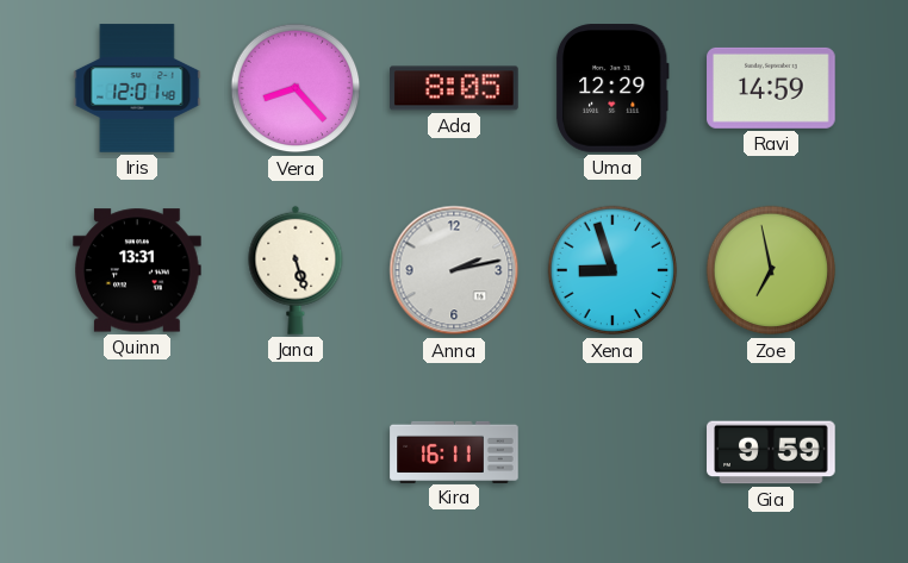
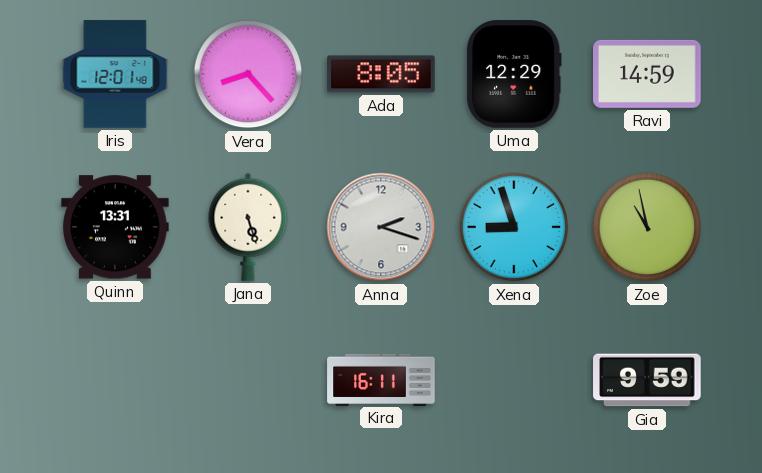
Anna: 2:13 -> 2:18 (381, 227)
Zoe: 6:58 -> 10:58 (647, 227)
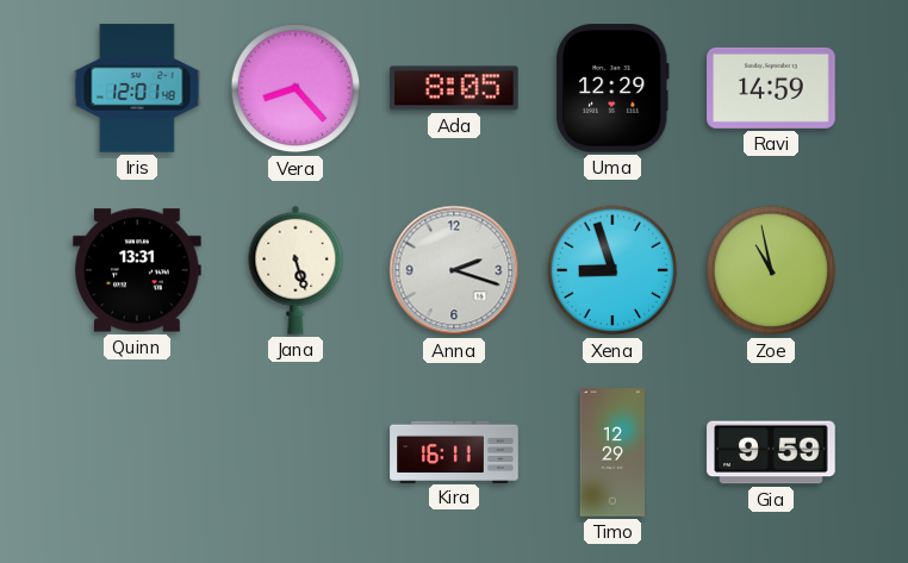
Timo: none -> 12:29 (611, 452)
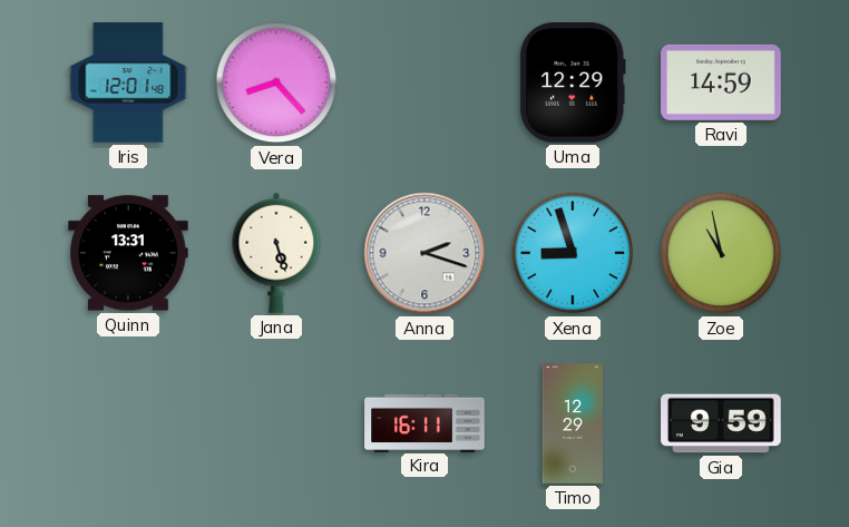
Ada: 8:05 -> none (454, 88)
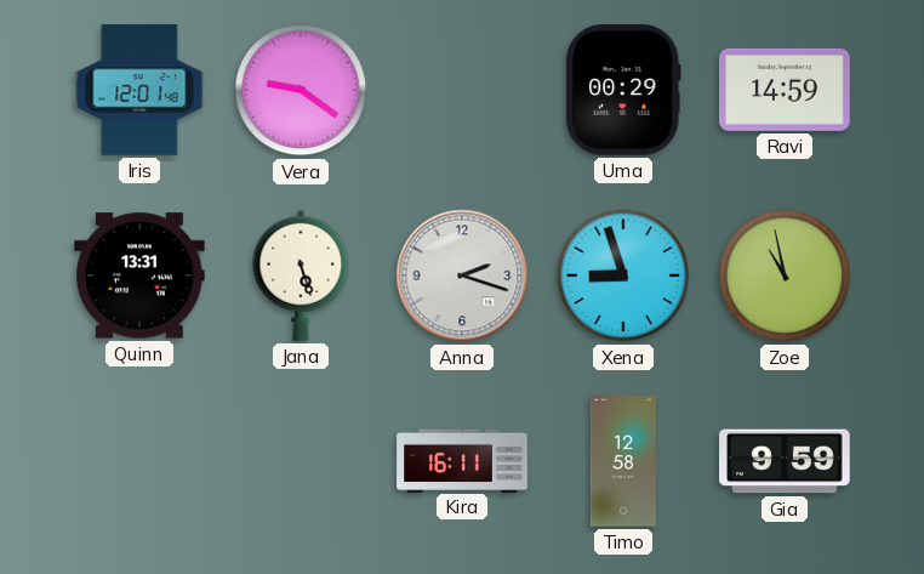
Vera: 8:23 -> 9:21 (301, 90)
Uma: 12:29 -> 00:29 (623, 90)
Timo: 12:29 -> 12:58 (622, 461)
